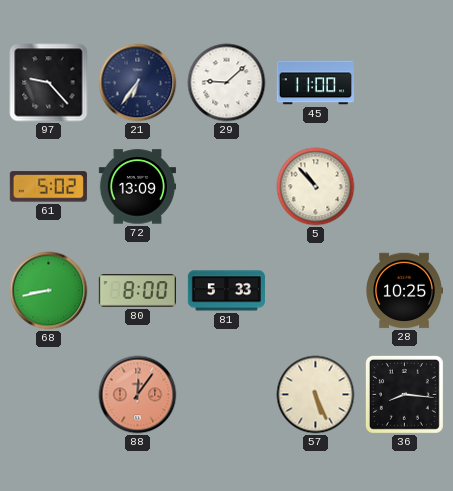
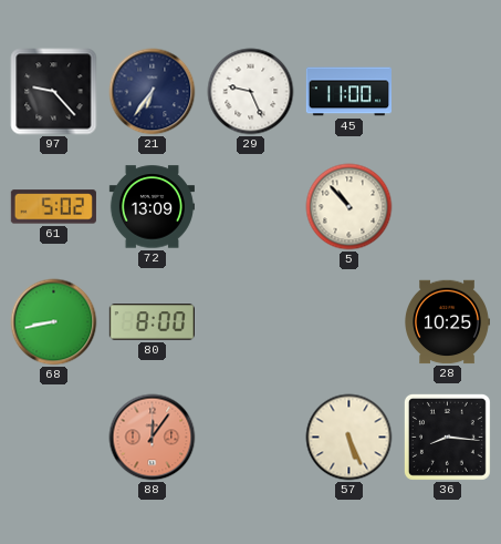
29: 9:08 -> 9:26 (251, 92)
81: 5:33 -> none (226, 291)
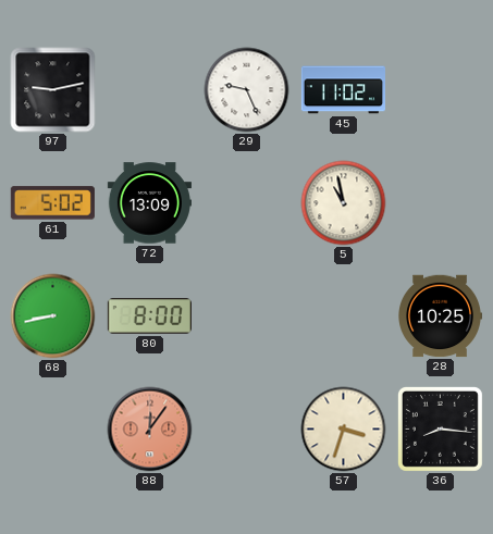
97: 9:23 -> 9:13 (53, 90)
21: 6:36 -> none (153, 92)
45: 11:00 -> 11:02 (343, 90)
5: 10:53 -> 10:58 (344, 203)
57: 5:26 -> 3:33 (344, 430)
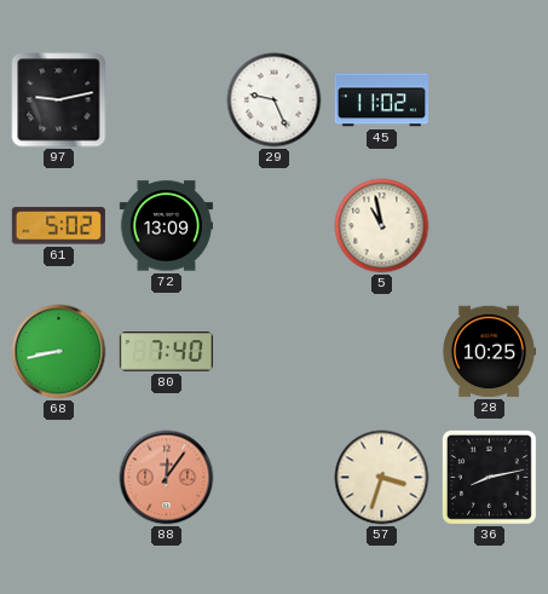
80: 8:00 -> 7:40 (166, 352)
36: 8:16 -> 8:13 (489, 477)
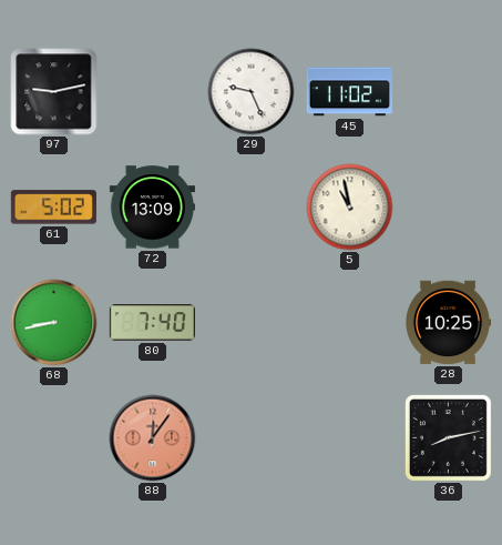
57: 3:33 -> none (382, 478)
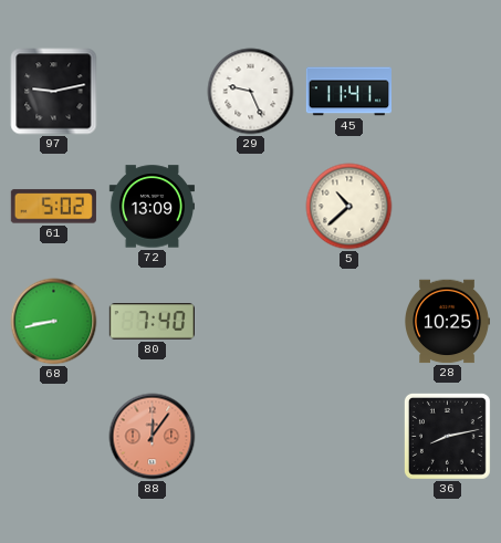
45: 11:02 -> 11:41 (348, 92)
5: 10:58 -> 10:38 (349, 207)
